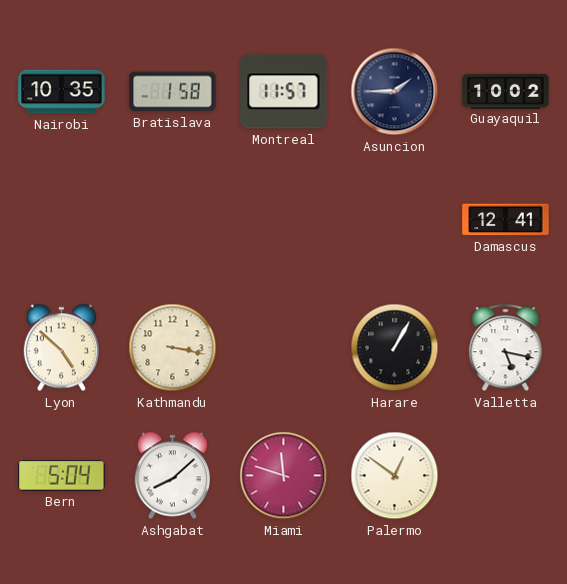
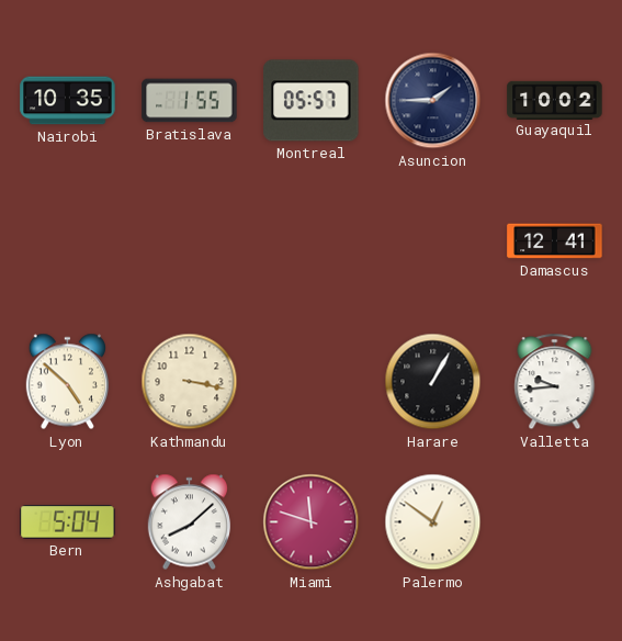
Bratislava: 1:58 -> 1:55 (190, 101)
Montreal: 11:57 -> 05:57 (312, 101)
Valletta: 5:17 -> 9:44 (555, 382)
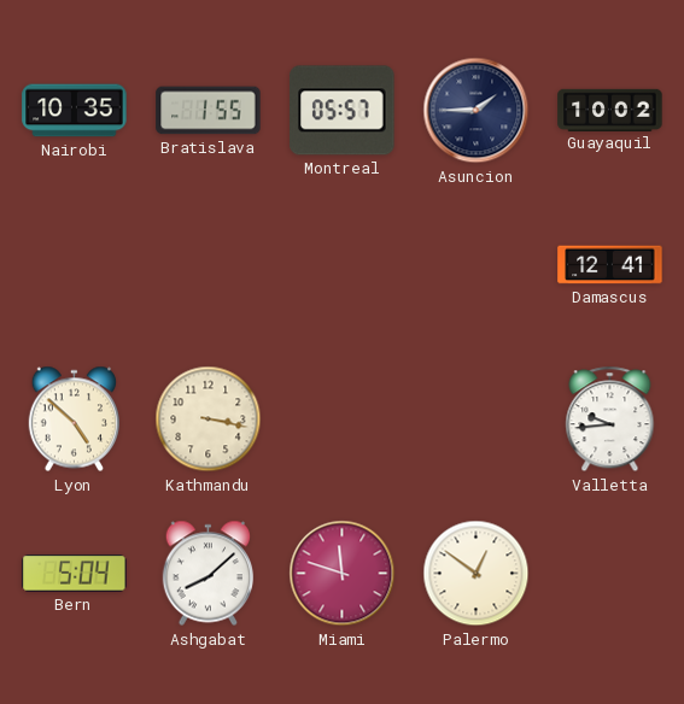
Harare: 1:05 -> none (433, 382)
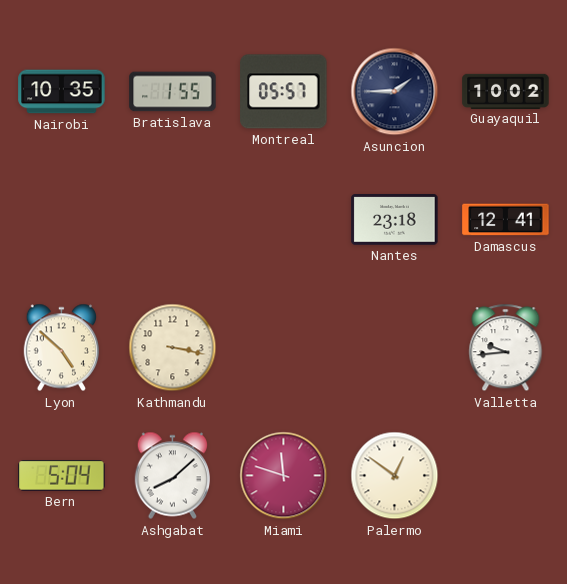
Nantes: none -> 23:18 (395, 220)
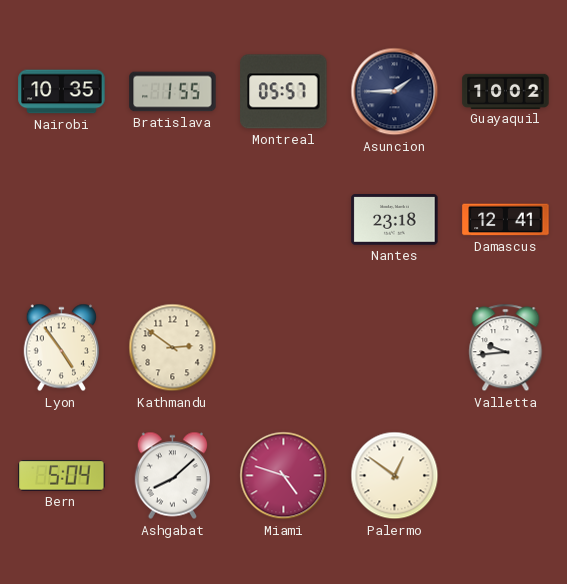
Lyon: 4:52 -> 4:54 (61, 348)
Kathmandu: 3:17 -> 2:51 (173, 348)
Miami: 11:48 -> 4:48 (284, 476)
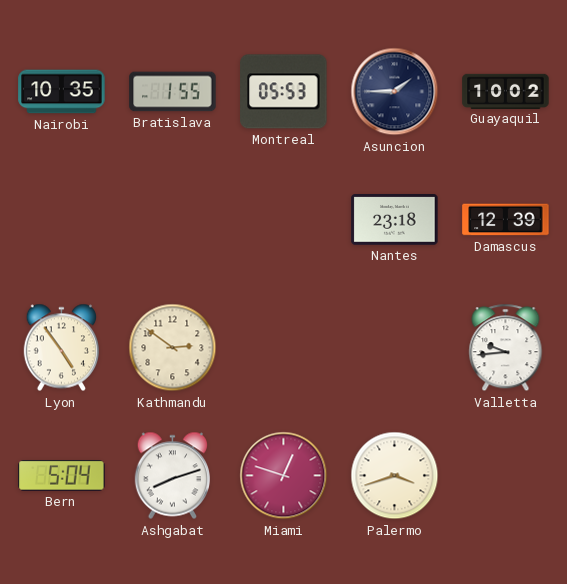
Montreal: 05:57 -> 05:53 (284, 92)
Damascus: 12:41 -> 12:39 (506, 220)
Ashgabat: 8:08 -> 8:12 (172, 476)
Miami: 4:48 -> 12:48 (284, 476)
Palermo: 12:51 -> 3:42 (395, 476)
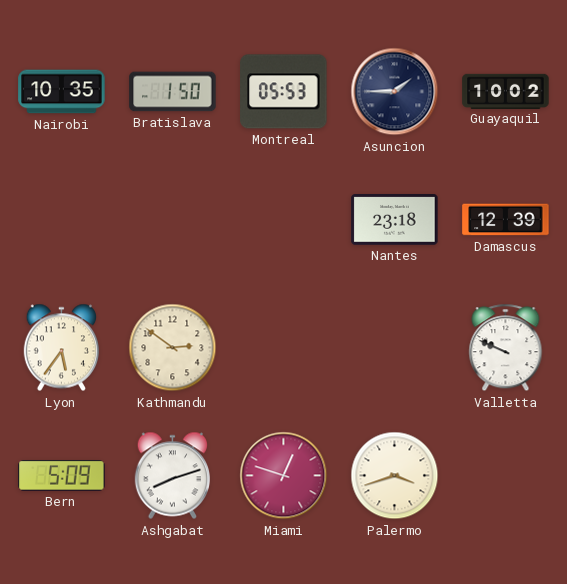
Bratislava: 1:55 -> 1:50 (173, 92)
Lyon: 4:54 -> 5:36 (61, 348)
Valletta: 9:44 -> 9:49 (506, 348)
Bern: 5:04 -> 5:09 (62, 476)
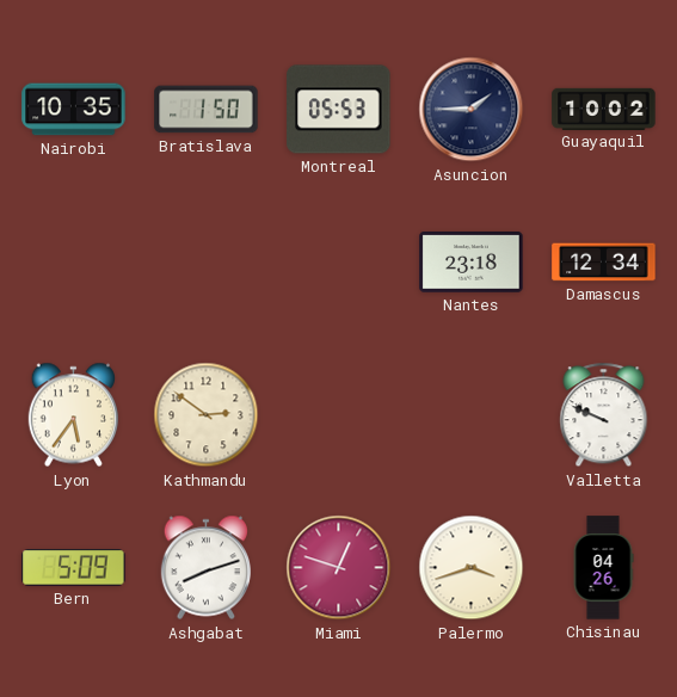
Damascus: 12:39 -> 12:34 (604, 263)
Chisinau: none -> 04:26 (603, 568)
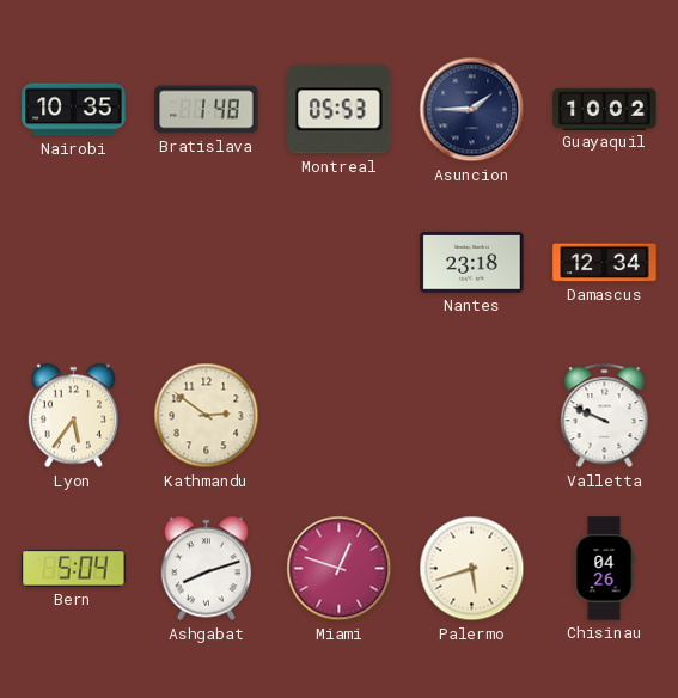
Bratislava: 1:50 -> 1:48 (207, 110)
Bern: 5:09 -> 5:04 (74, 569)
Palermo: 3:42 -> 5:42 (472, 569)
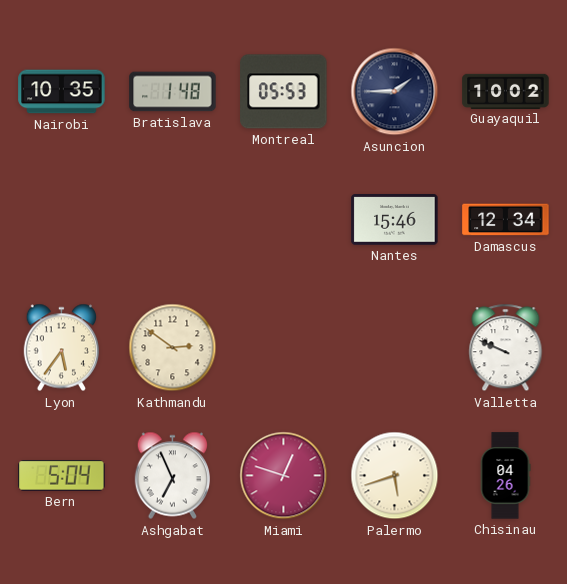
Nantes: 23:18 -> 15:46 (395, 220)
Ashgabat: 8:12 -> 6:56 (172, 476)
